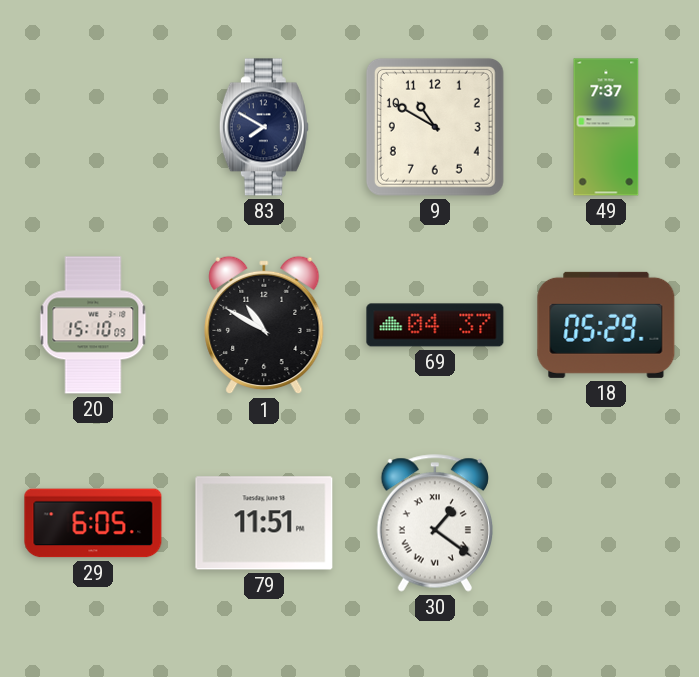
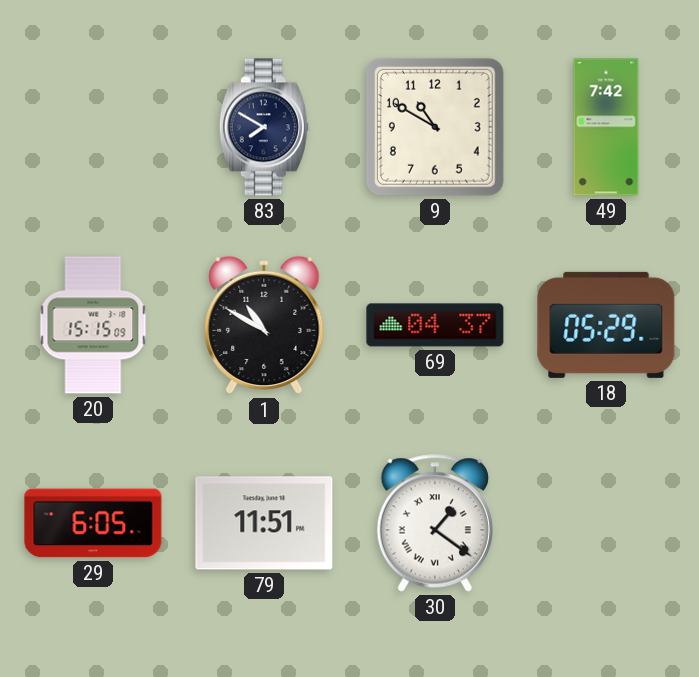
49: 7:37 -> 7:42 (606, 127)
20: 15:10 -> 15:15 (93, 325)
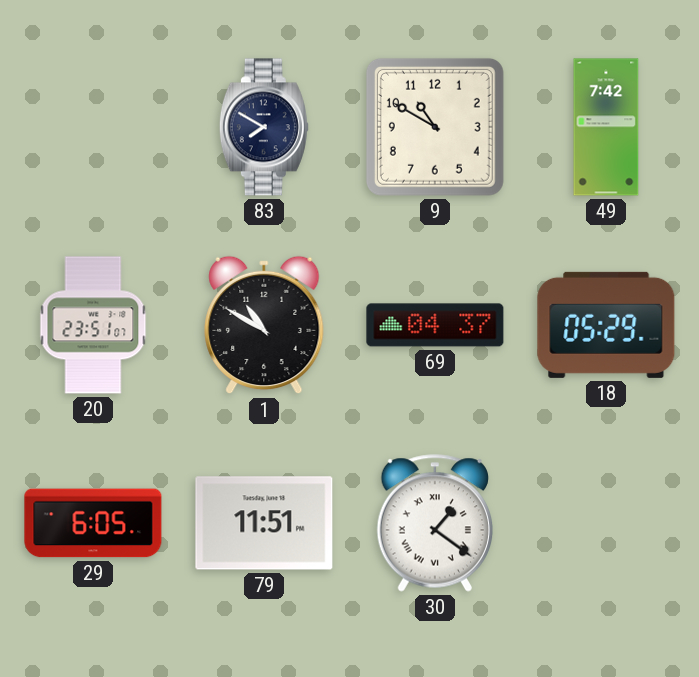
20: 15:15 -> 23:51 (93, 325)
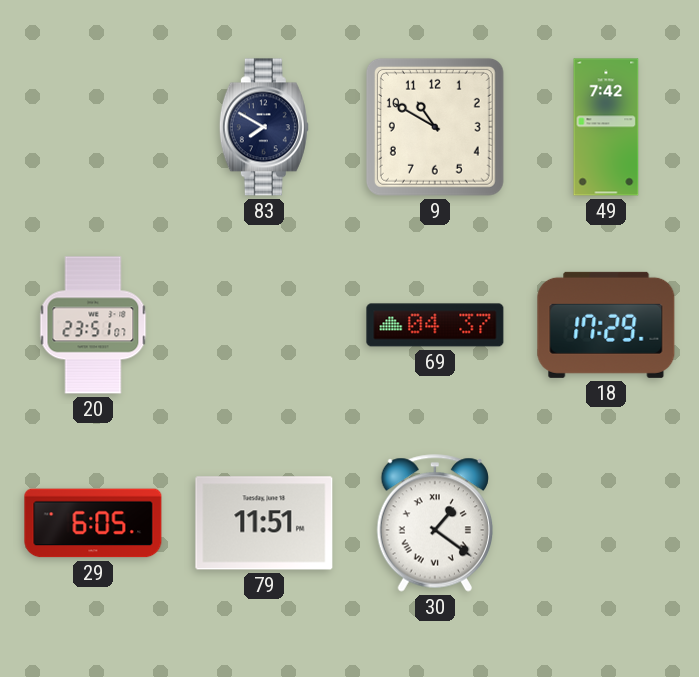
1: 10:50 -> none (264, 325)
18: 05:29 -> 17:29 (606, 325)
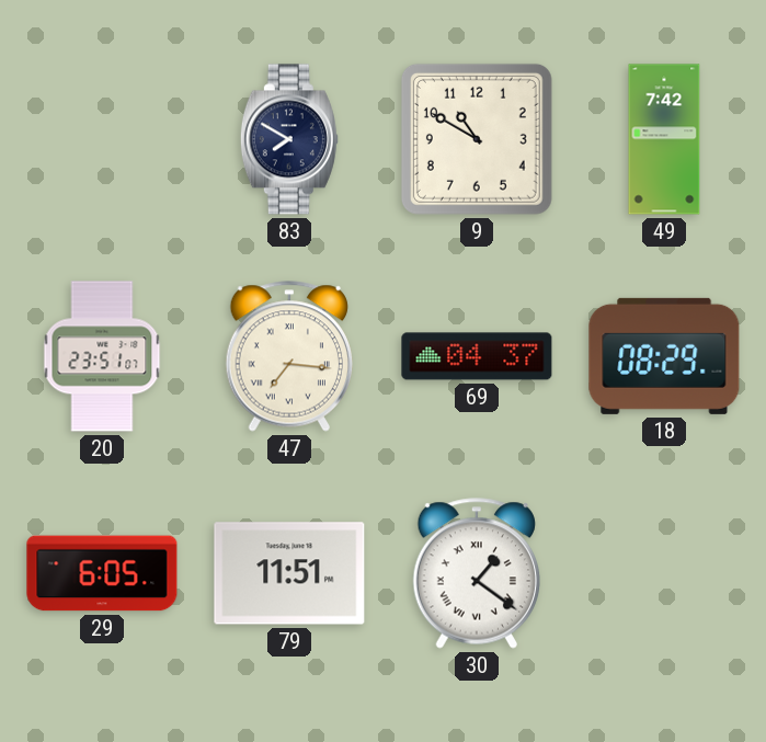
47: none -> 7:16 (288, 356)
18: 17:29 -> 08:29 (664, 356)
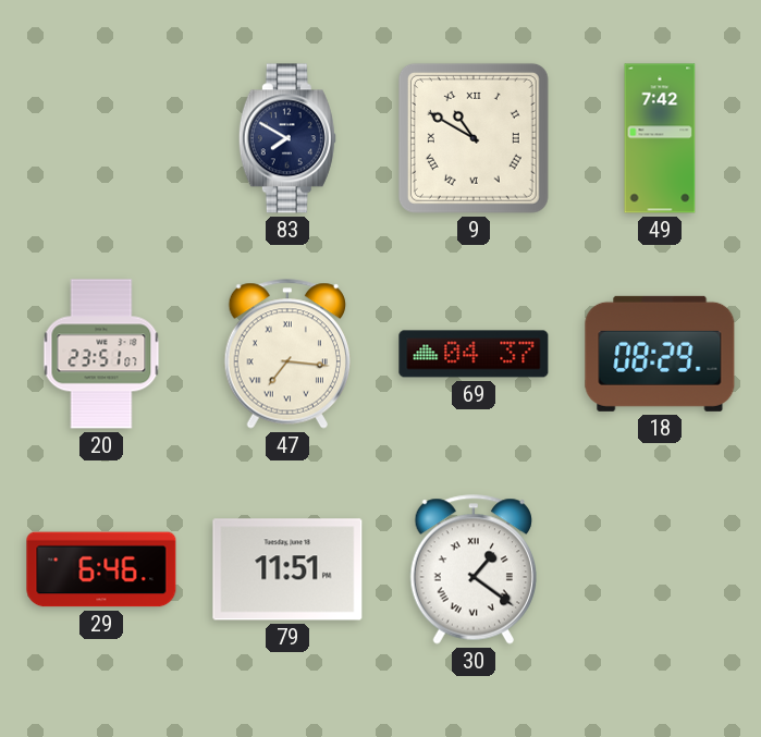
9 numerals: Arabic -> Roman (474, 138)
29: 6:05 -> 6:46 (101, 569)
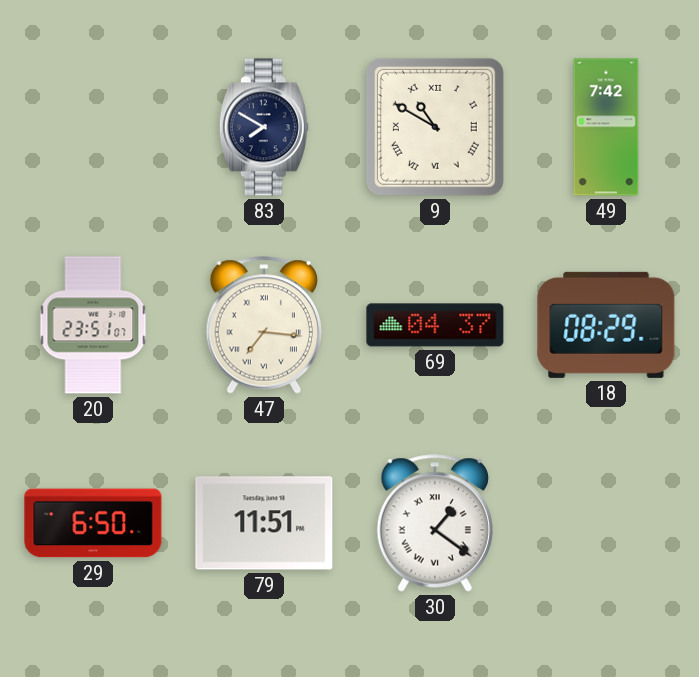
29: 6:46 -> 6:50 (93, 523)
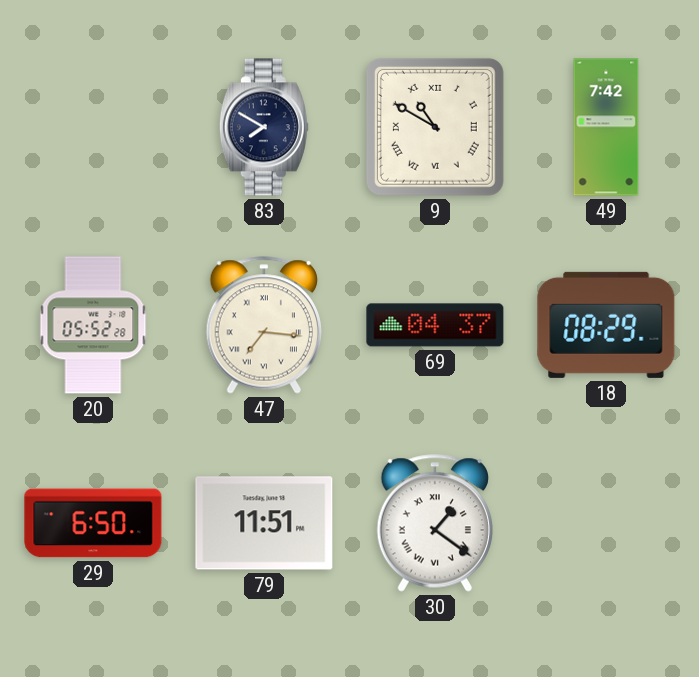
20: 23:51 -> 05:52 (93, 325)
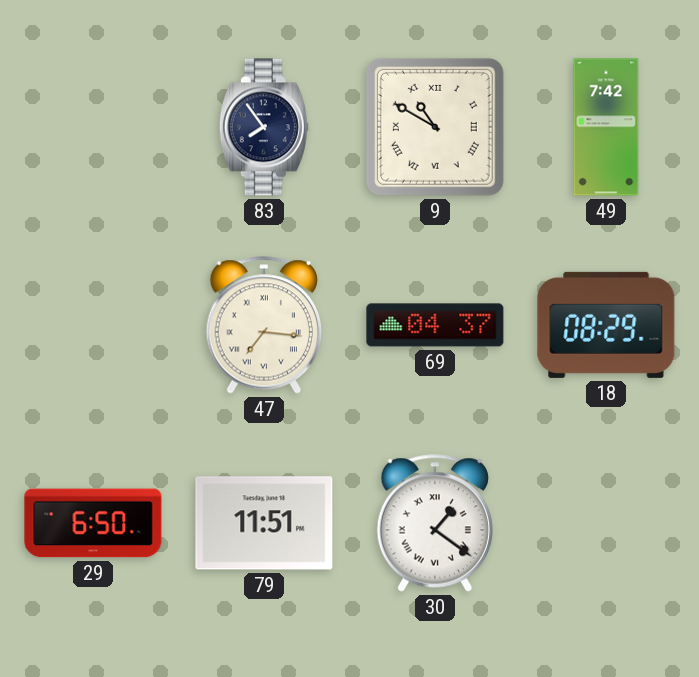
83: 7:50 -> 7:54 (264, 127)
20: 05:52 -> none (93, 325)
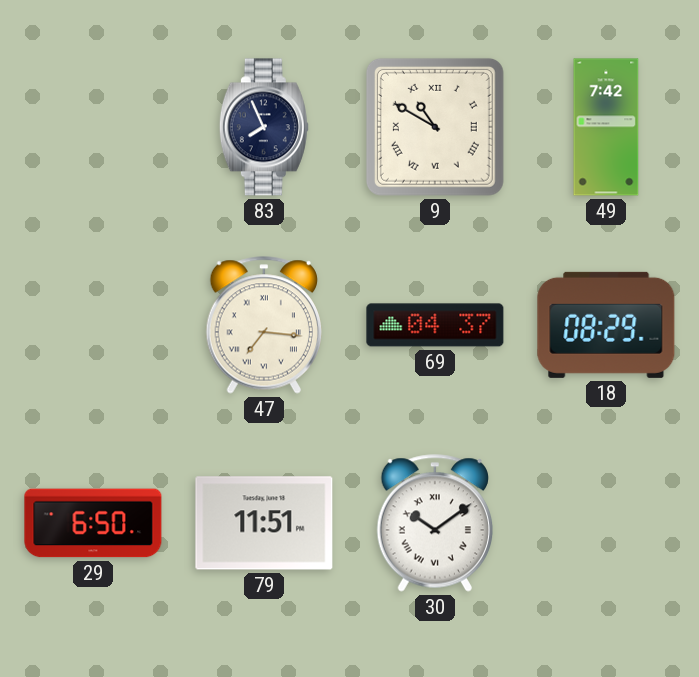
83: 7:54 -> 7:56 (264, 127)
30: 1:21 -> 10:09 (434, 523)
